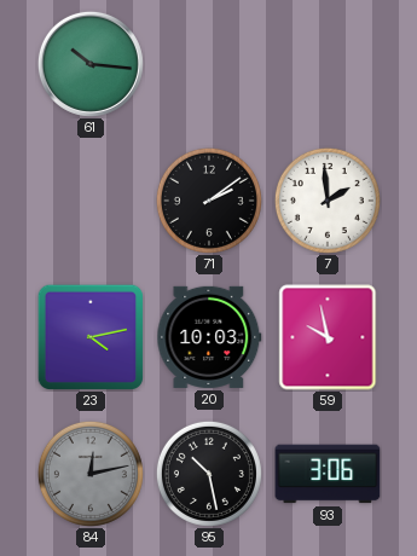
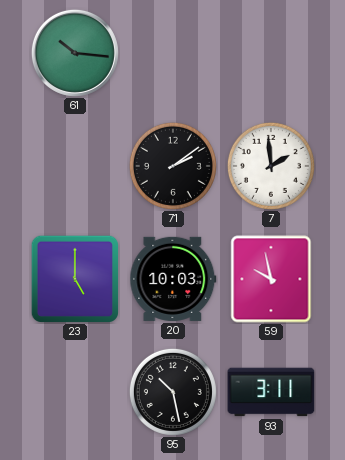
23: 4:13 -> 5:00 (75, 279)
84: 12:13 -> none (91, 474)
93: 3:06 -> 3:11 (271, 392)
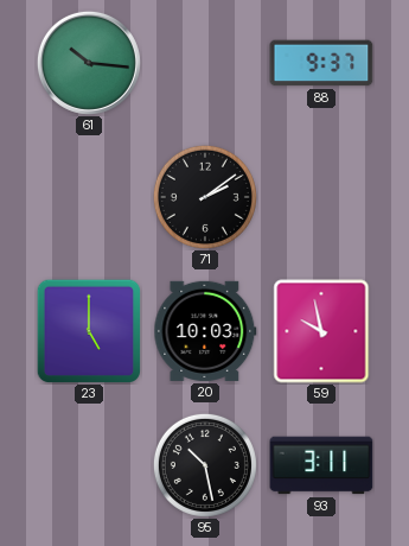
88: none -> 9:37 (321, 63)
7: 1:59 -> none (271, 166)
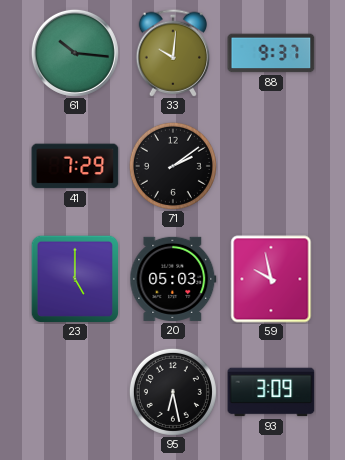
33: none -> 10:01 (172, 53)
41: none -> 7:29 (75, 166)
20: 10:03 -> 05:03 (173, 279)
95: 10:28 -> 6:28 (173, 392)
93: 3:11 -> 3:09 (271, 392)
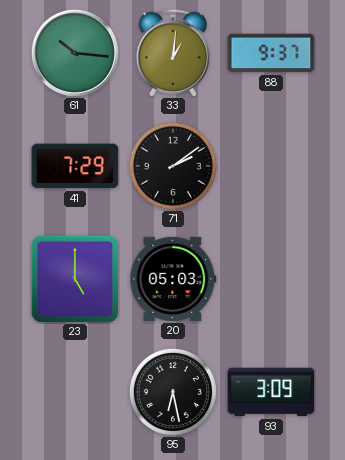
33: 10:01 -> 1:01 (172, 53)
59: 9:58 -> none (271, 279)
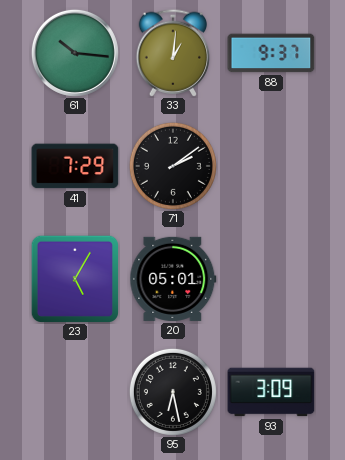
23: 5:00 -> 5:05 (75, 279)
20: 05:03 -> 05:01 (173, 279)
